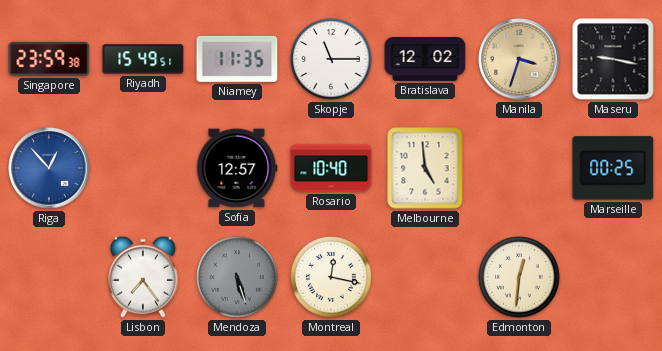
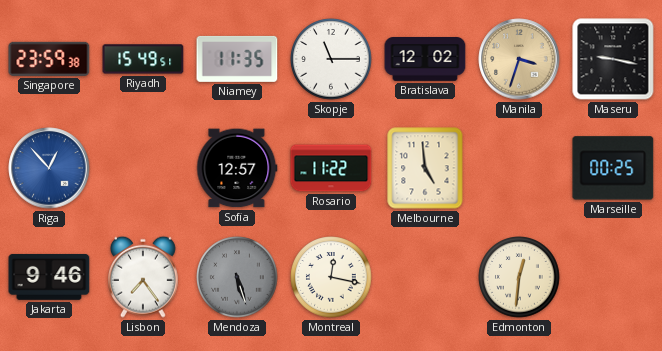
Rosario: 10:40 -> 11:22 (331, 168)
Jakarta: none -> 9:46 (49, 277)
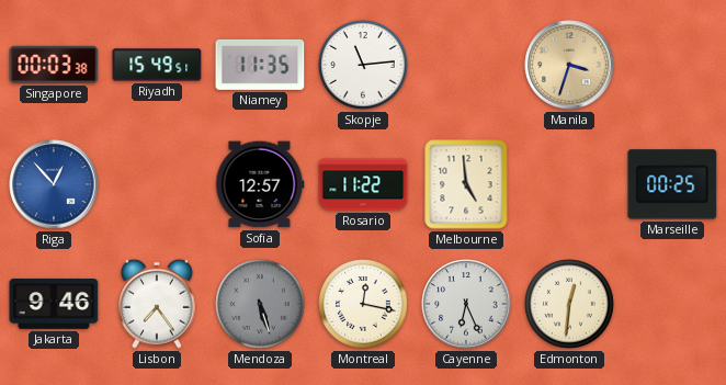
Singapore: 23:59 -> 00:03 (54, 65)
Skopje: 11:15 -> 11:14 (363, 65)
Bratislava: 12:02 -> none (425, 59)
Maseru: 9:17 -> none (613, 59)
Cayenne: none -> 6:26 (466, 304)
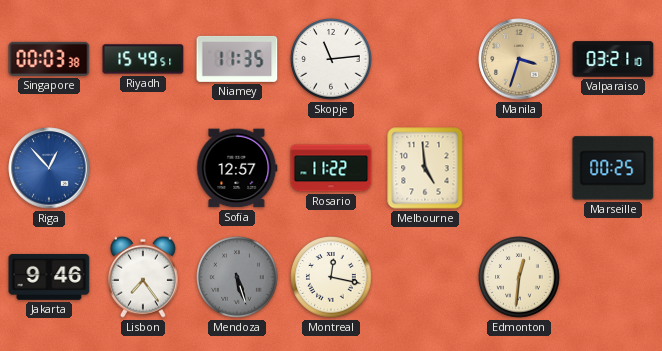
Valparaiso: none -> 03:21 (613, 59)
Cayenne: 6:26 -> none (466, 304)
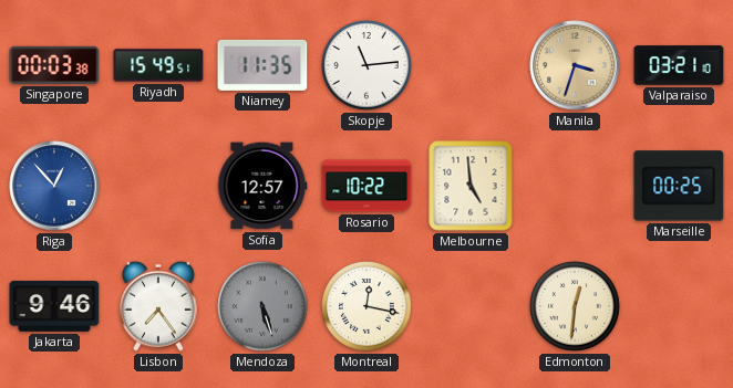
Rosario: 11:22 -> 10:22 (366, 186)
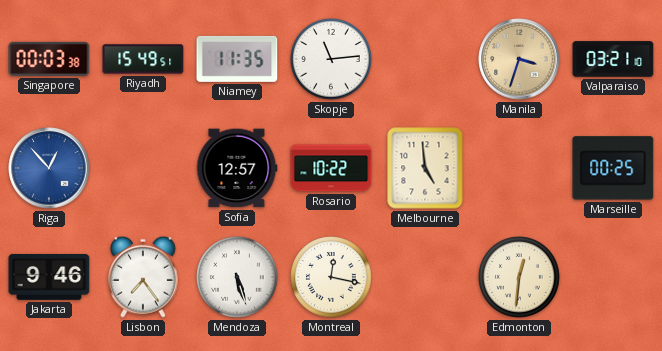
Mendoza dial: grey -> white (237, 277)
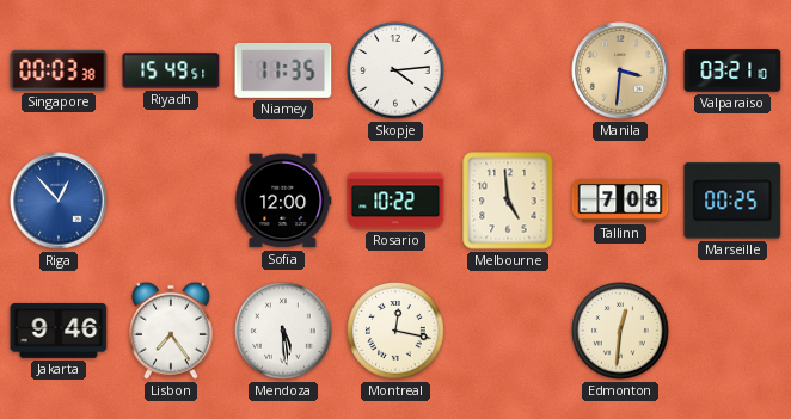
Skopje: 11:14 -> 4:14 (395, 70)
Manila: 3:33 -> 3:31 (620, 70)
Sofia: 12:57 -> 12:00 (283, 201)
Tallinn: none -> 7:08 (620, 202)
Mendoza: 5:27 -> 5:29 (283, 331)
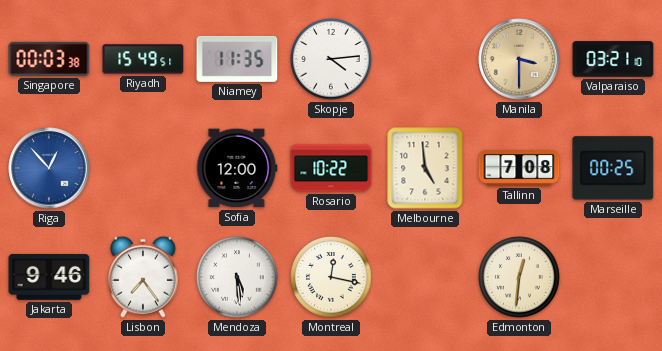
Manila: 3:31 -> 3:30 (519, 59)
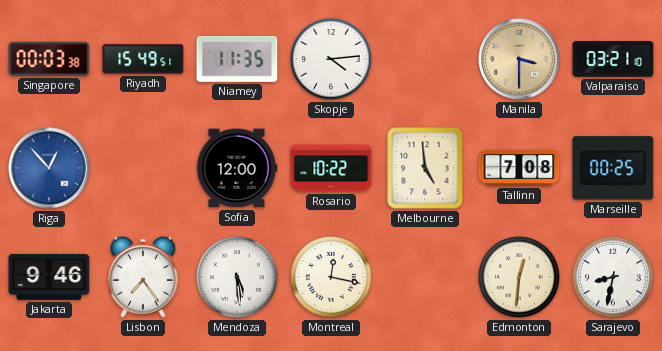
Sarajevo: none -> 8:32 (613, 277)
